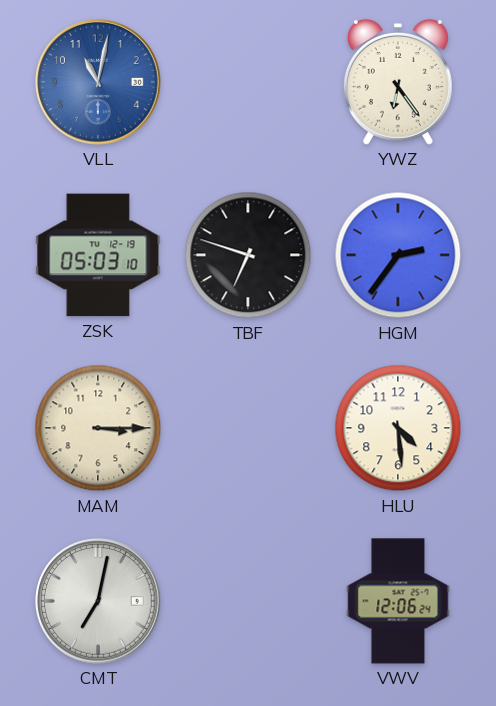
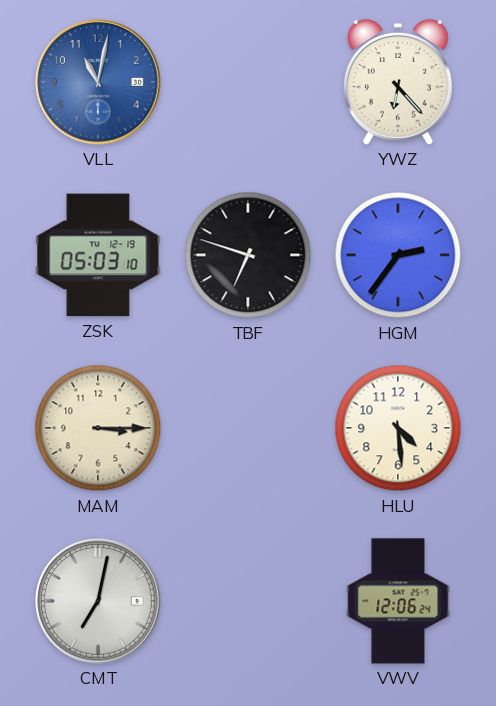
YWZ: 6:24 -> 6:23 (398, 82)
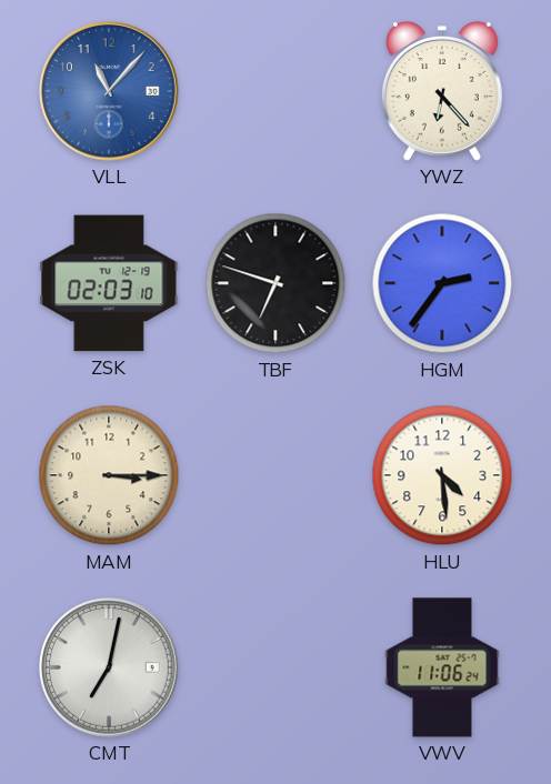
VLL: 11:02 -> 11:07 (110, 92)
ZSK: 05:03 -> 02:03 (109, 283)
VWV: 12:06 -> 11:06 (442, 667)
